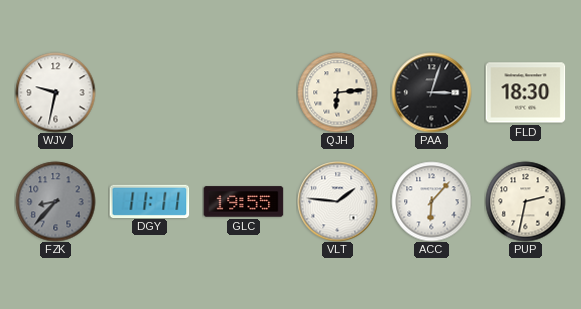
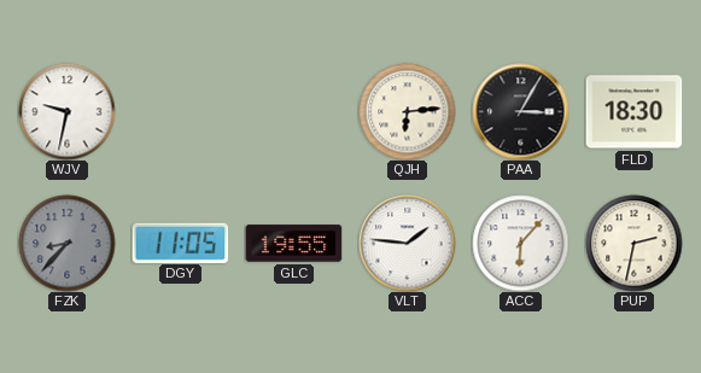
PAA: 3:03 -> 3:05 (520, 111)
DGY: 11:11 -> 11:05 (180, 243)
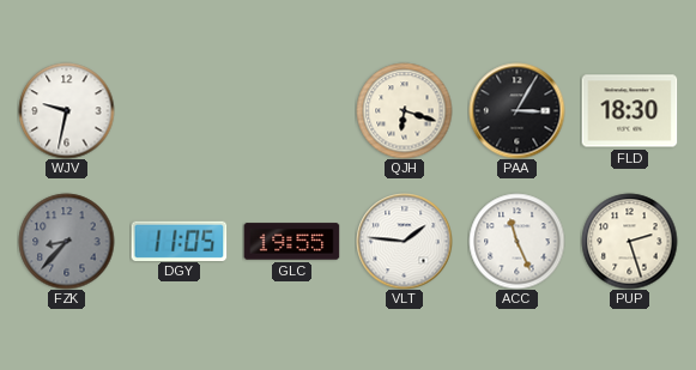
QJH: 6:14 -> 6:18 (404, 110)
ACC: 6:07 -> 11:26 (516, 241)
PUP: 2:32 -> 2:27 (629, 241)
